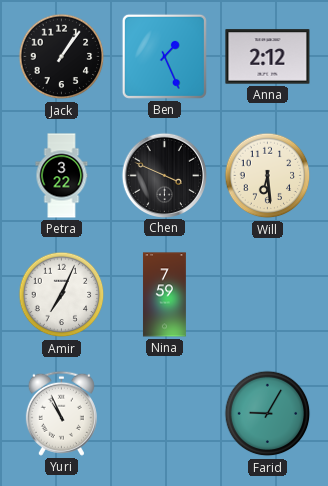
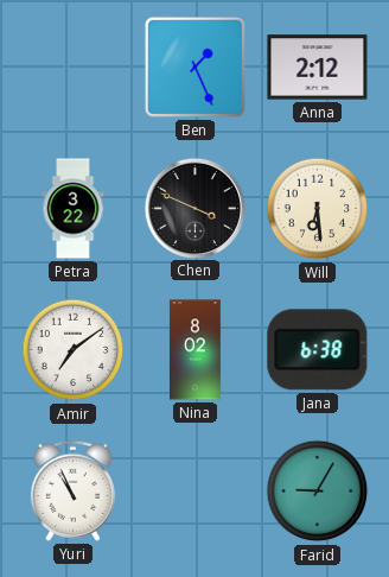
Jack: 1:06 -> none (62, 57)
Amir: 7:04 -> 7:09 (74, 350)
Nina: 7:59 -> 8:02 (194, 350)
Jana: none -> 6:38 (318, 350)
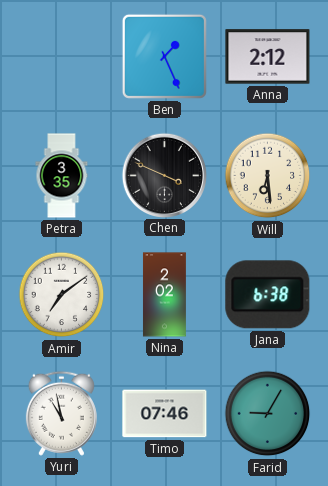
Petra: 3:22 -> 3:35 (62, 176)
Nina: 8:02 -> 2:02 (164, 295)
Yuri: 10:56 -> 10:58 (61, 413)
Timo: none -> 07:46 (165, 414)
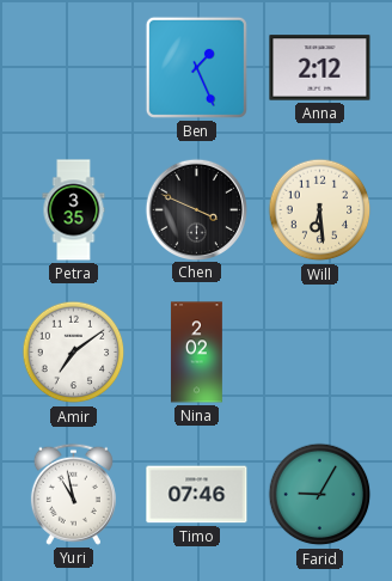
Jana: 6:38 -> none (268, 295)
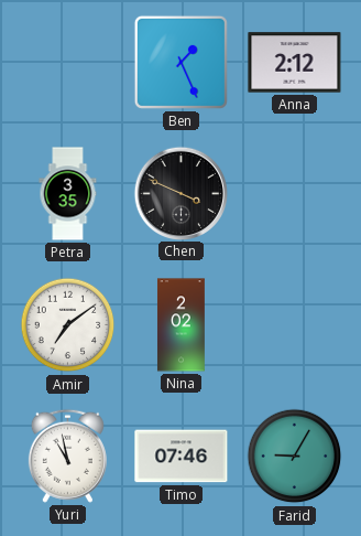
Will: 6:29 -> none (320, 210)
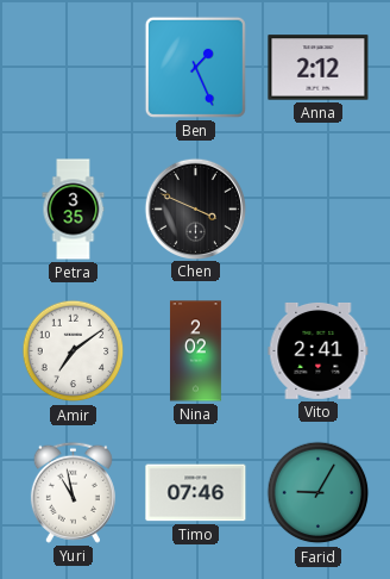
Vito: none -> 2:41 (319, 350)
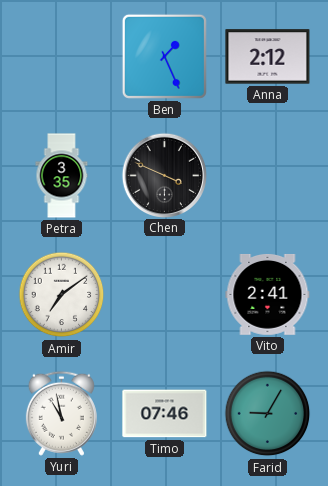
Nina: 2:02 -> none (195, 351)
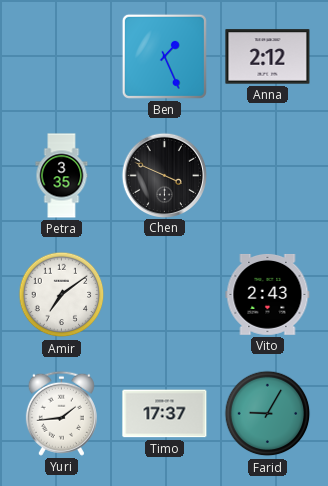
Vito: 2:41 -> 2:43 (268, 294)
Yuri: 10:58 -> 1:44 (61, 413)
Timo: 07:46 -> 17:37 (165, 414)
